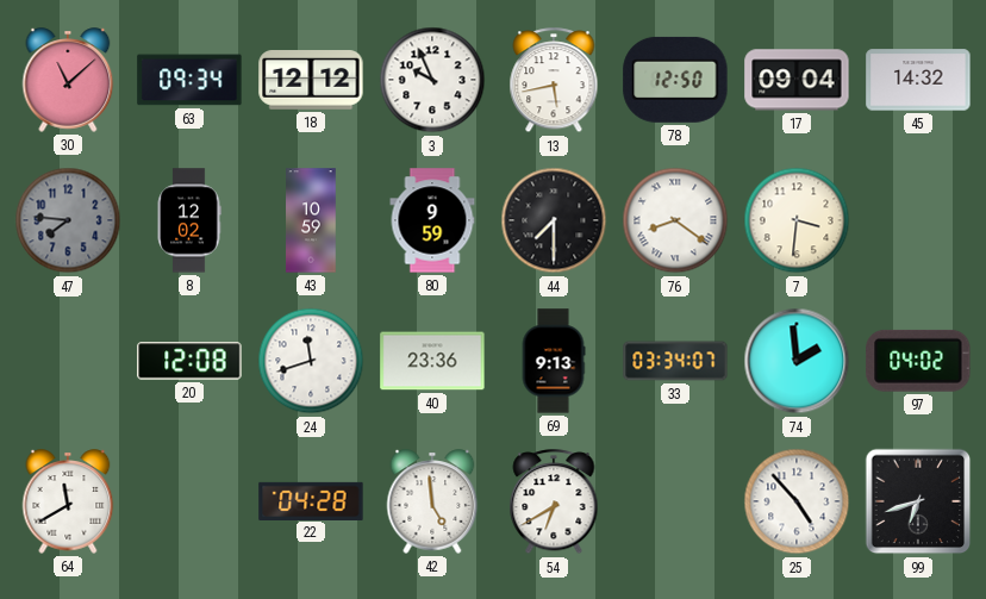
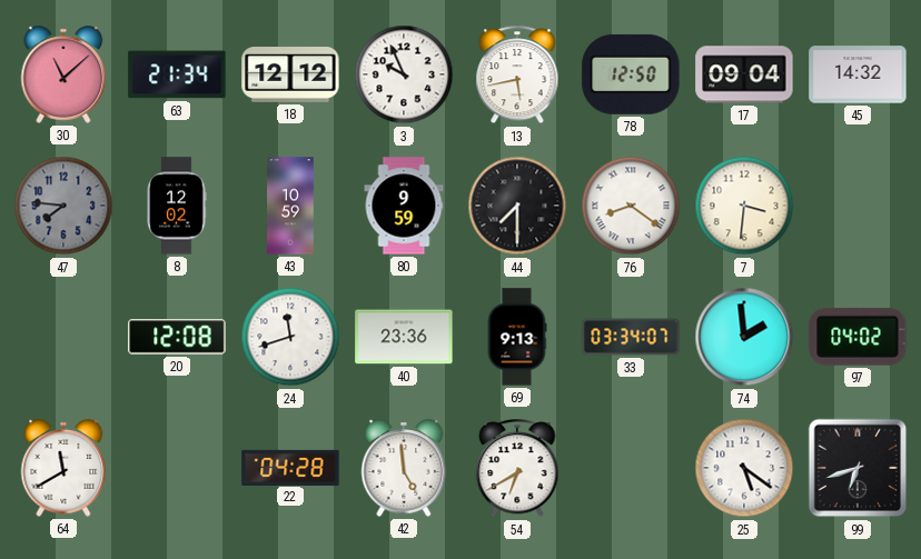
63: 09:34 -> 21:34 (177, 74)
25: 4:53 -> 5:21 (744, 468)
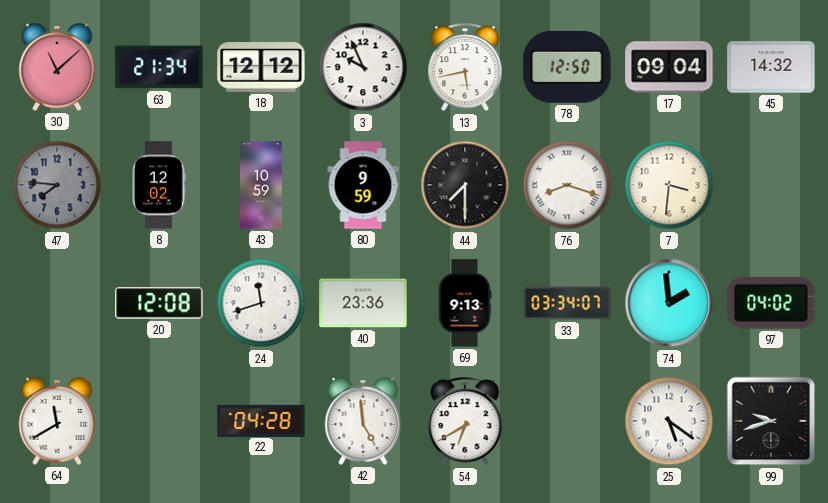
76: 8:21 -> 8:18 (567, 185)
99: 6:42 -> 9:42 (771, 421)
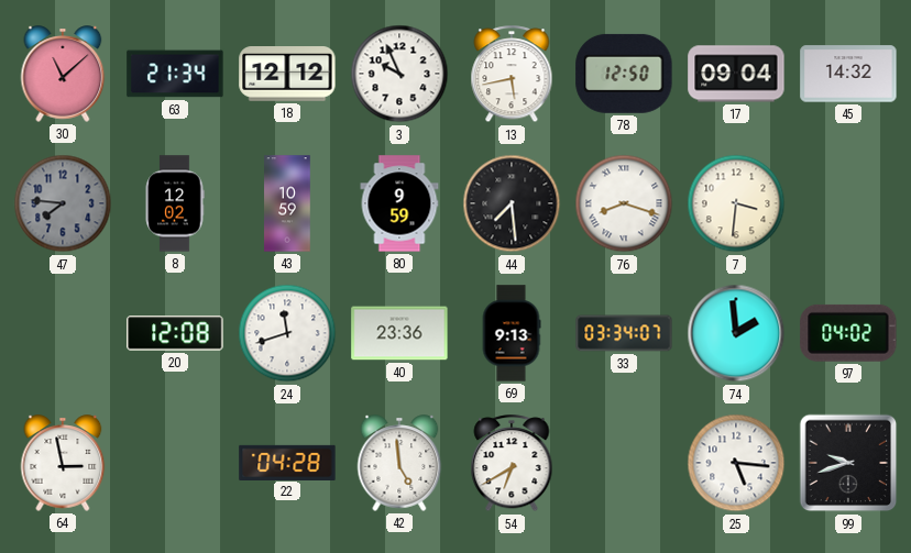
44: 7:30 -> 7:29 (512, 203)
64: 11:40 -> 2:58 (63, 463)
25: 5:21 -> 5:16 (736, 463)
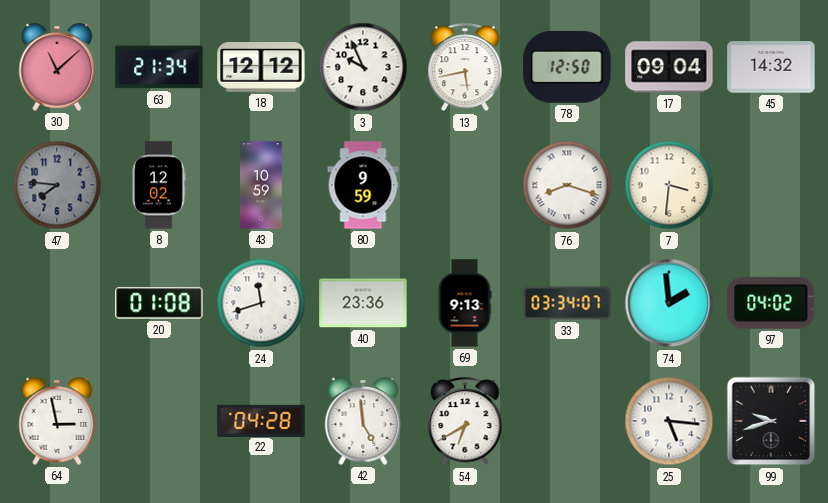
44: 7:29 -> none (512, 203)
20: 12:08 -> 01:08 (159, 303)
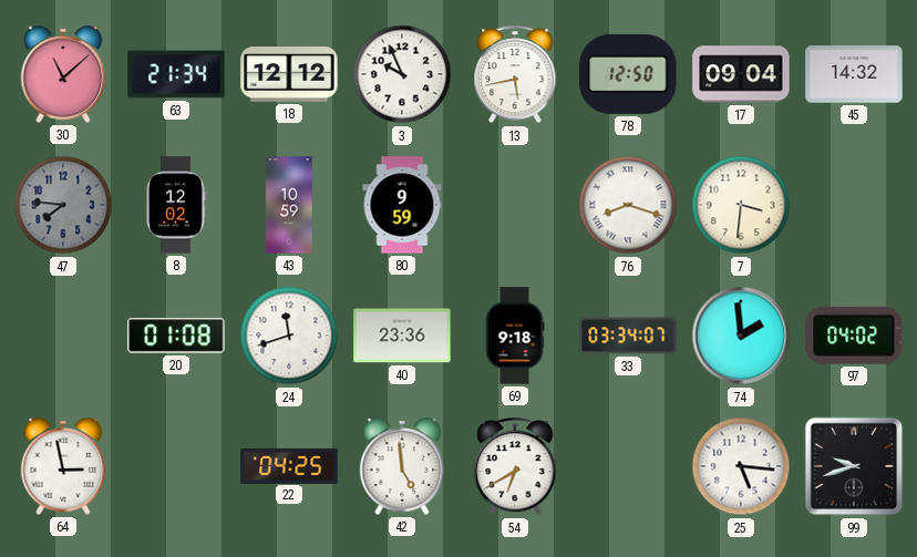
69: 9:13 -> 9:18 (515, 336)
22: 04:28 -> 04:25 (289, 465)
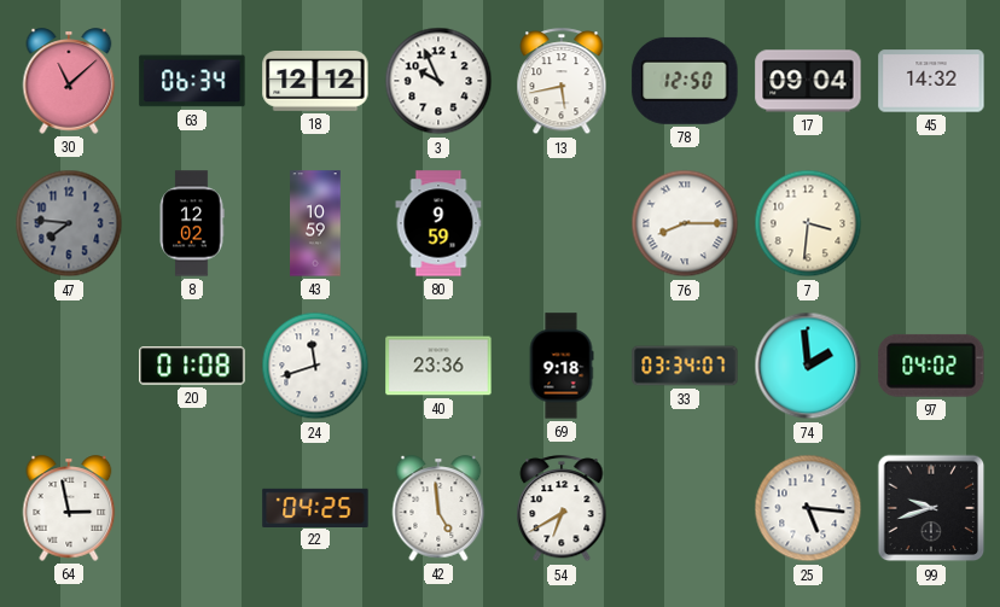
63: 21:34 -> 06:34 (192, 81)
76: 8:18 -> 8:15 (685, 223)
